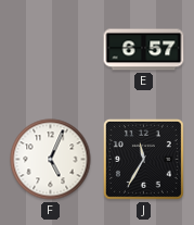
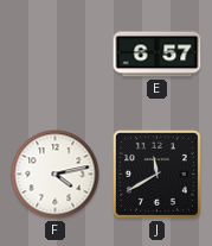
F: 5:04 -> 4:13 (56, 175)
J: 11:35 -> 11:40 (156, 174)
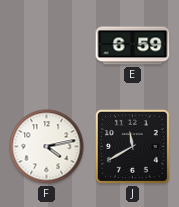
E: 6:57 -> 6:59 (133, 46)
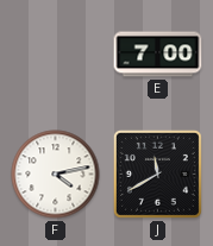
E: 6:59 -> 7:00 (158, 55)
